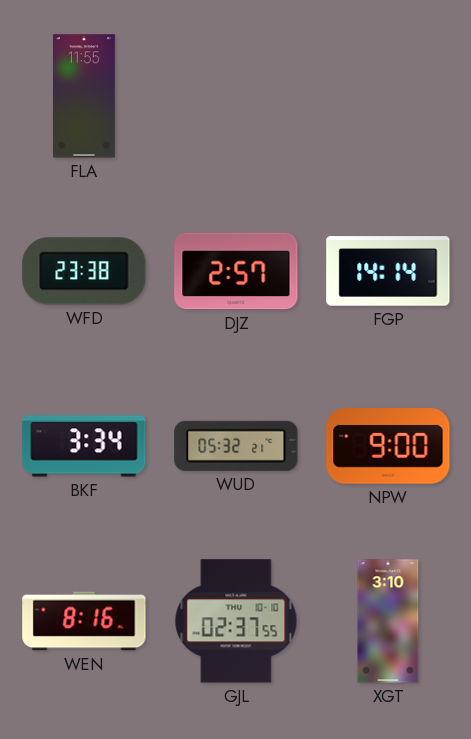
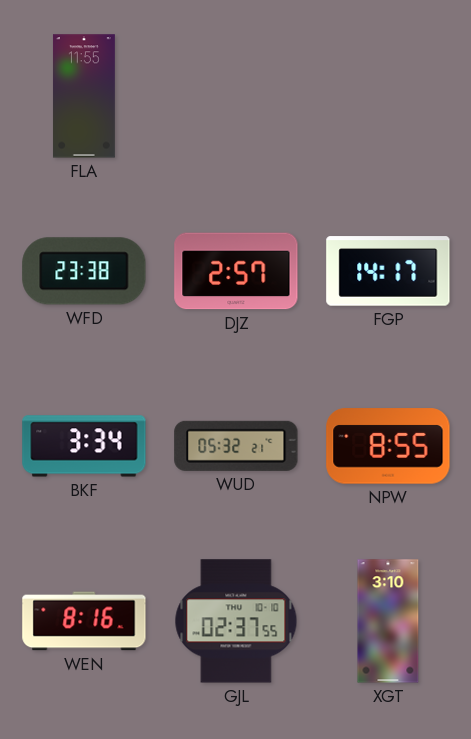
FGP: 14:14 -> 14:17 (388, 271)
NPW: 9:00 -> 8:55 (388, 446)
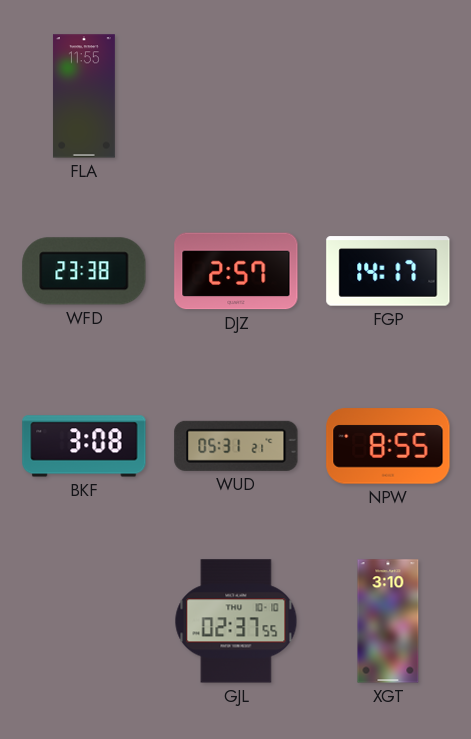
BKF: 3:34 -> 3:08 (84, 446)
WUD: 05:32 -> 05:31 (236, 446)
WEN: 8:16 -> none (84, 621)
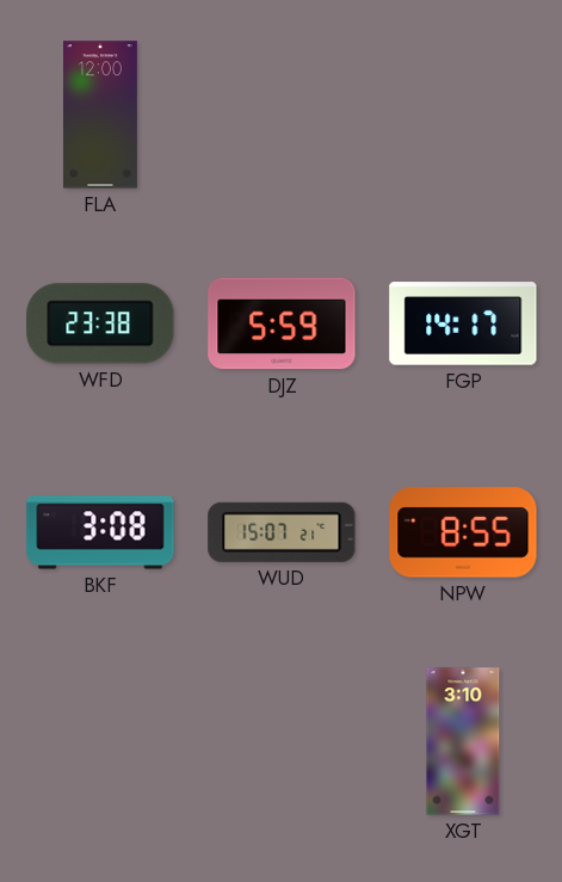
FLA: 11:55 -> 12:00 (100, 115)
DJZ: 2:57 -> 5:59 (282, 323)
WUD: 05:31 -> 15:07 (282, 532)
GJL: 02:37 -> none (236, 621)
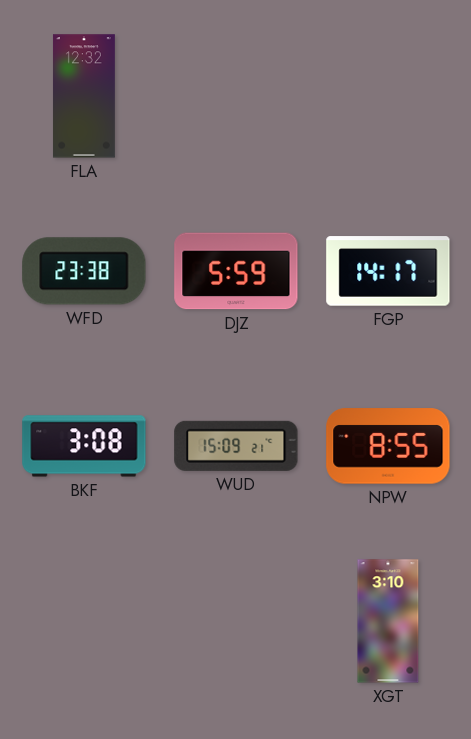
FLA: 12:00 -> 12:32 (84, 96)
WUD: 15:07 -> 15:09 (236, 446)
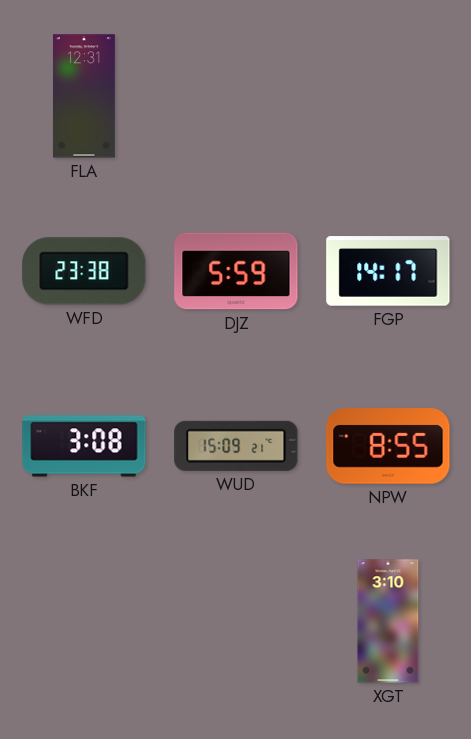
FLA: 12:32 -> 12:31 (84, 96)
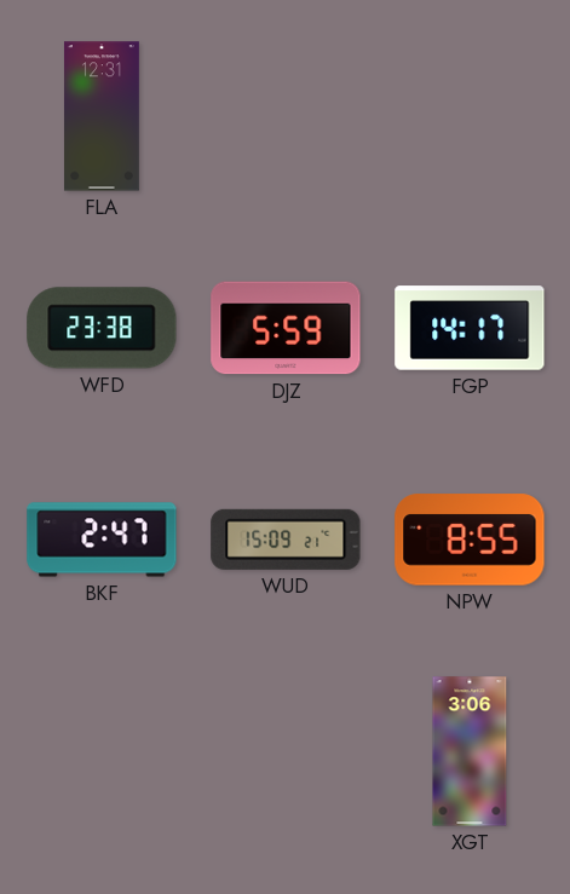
BKF: 3:08 -> 2:47 (102, 540)
XGT: 3:10 -> 3:06 (470, 751)
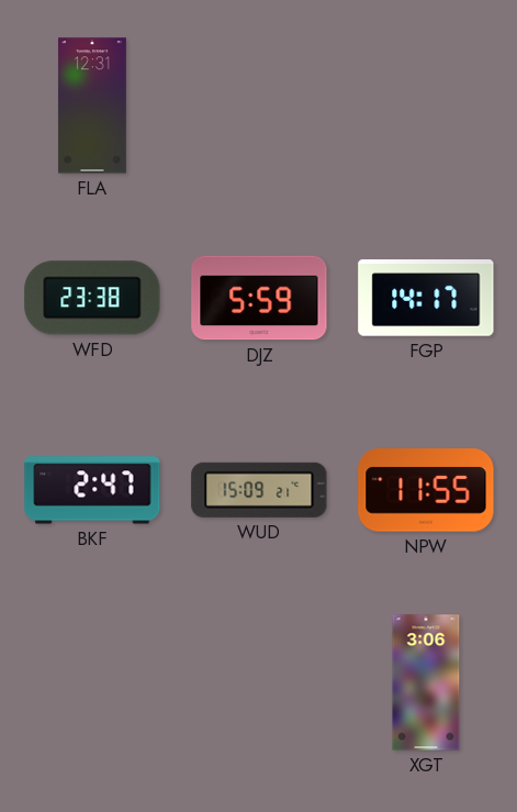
NPW: 8:55 -> 11:55 (426, 490)
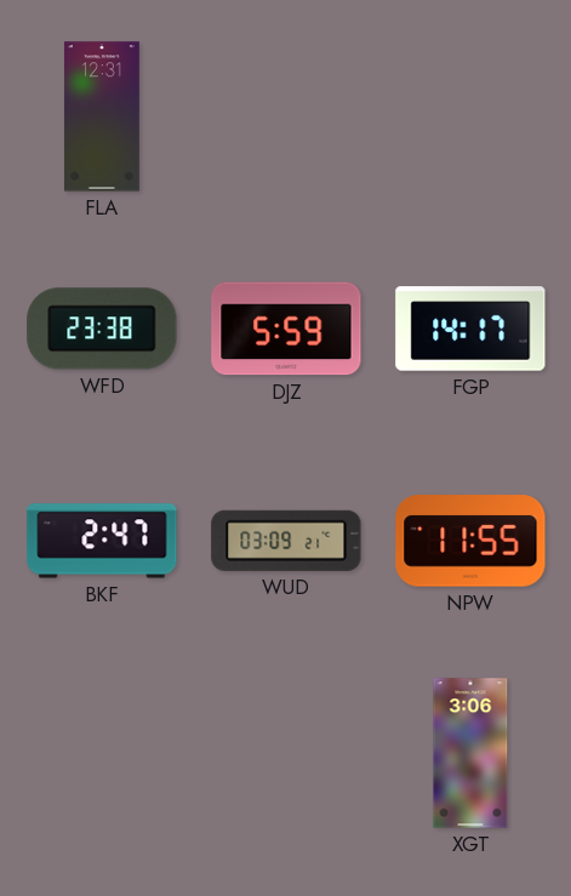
WUD: 15:09 -> 03:09 (286, 541)
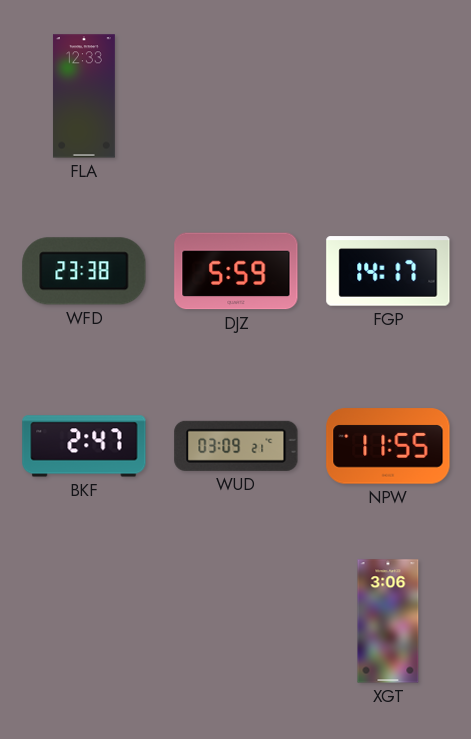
FLA: 12:31 -> 12:33 (84, 96)
